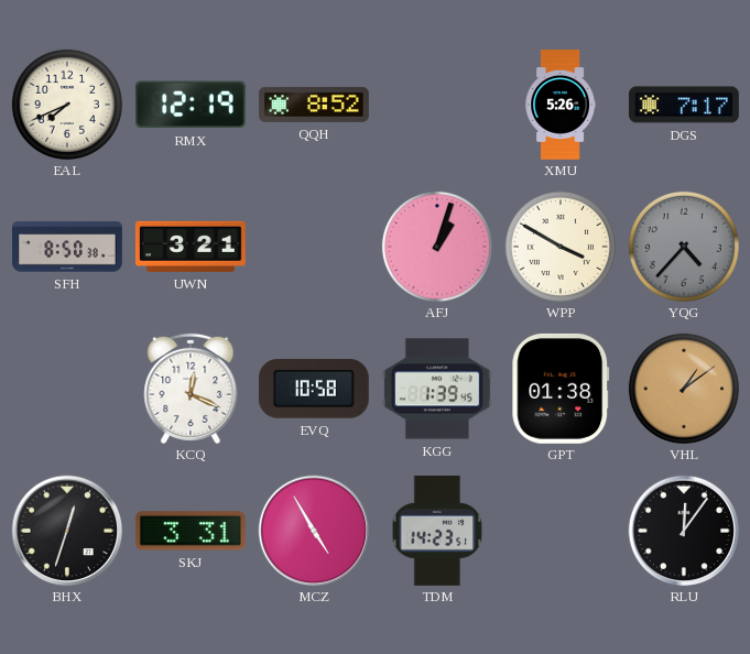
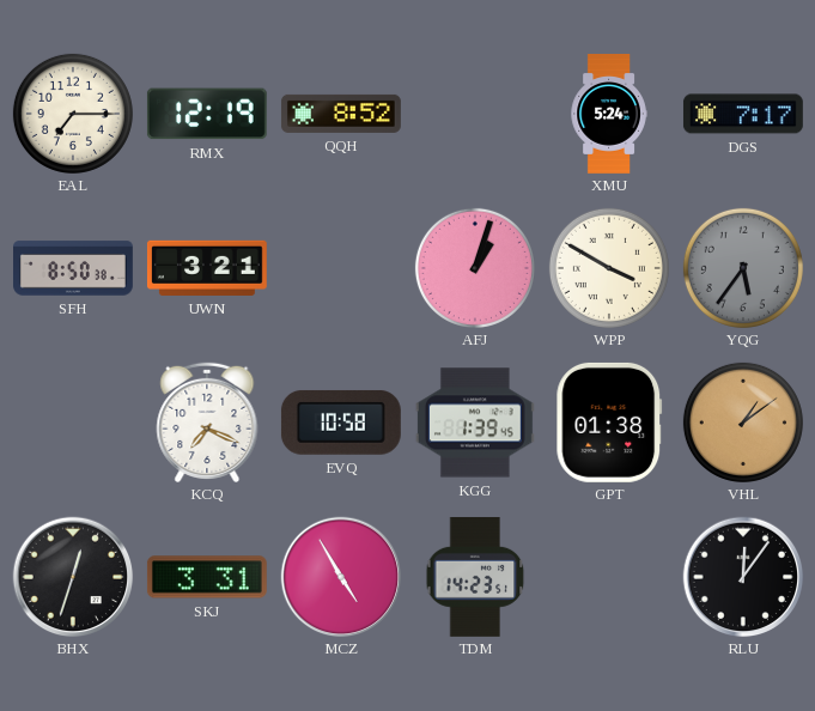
EAL: 7:41 -> 7:15 (73, 114)
XMU: 5:26 -> 5:24 (609, 115)
YQG: 4:37 -> 5:36 (743, 268)
KCQ: 12:19 -> 7:19 (207, 423)
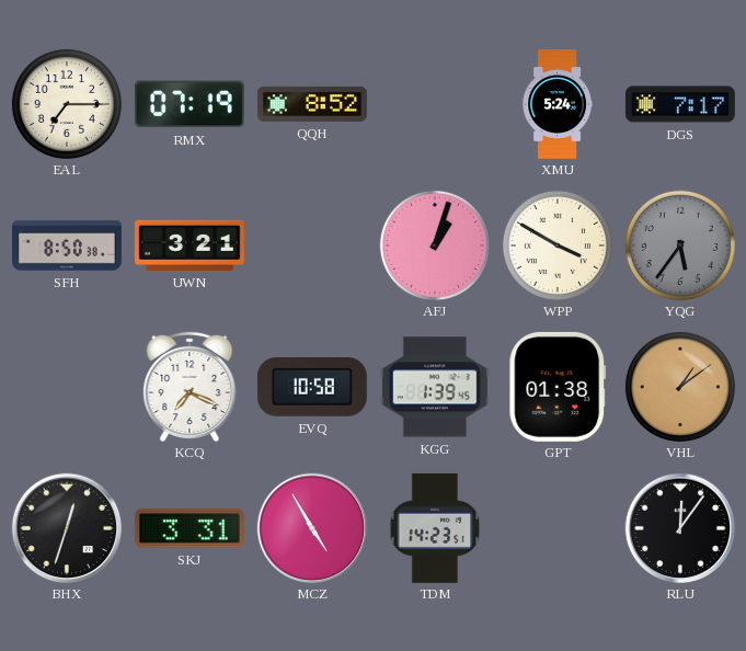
RMX: 12:19 -> 07:19 (190, 104)
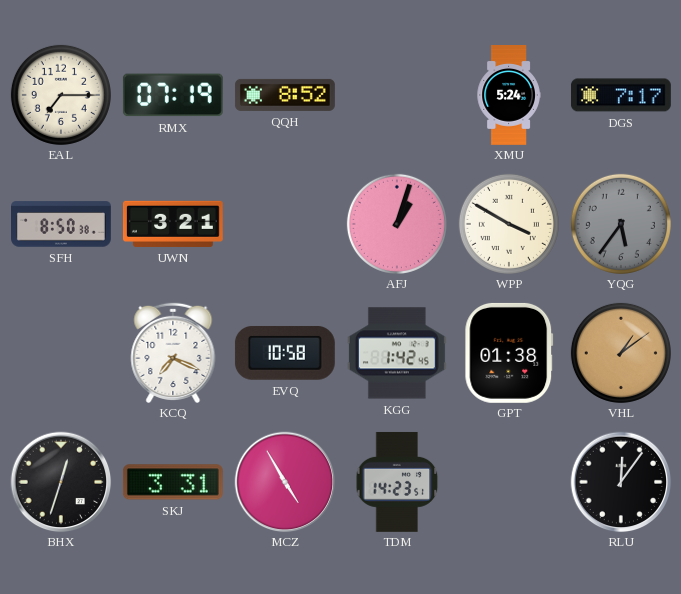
KGG: 1:39 -> 1:42 (397, 353)
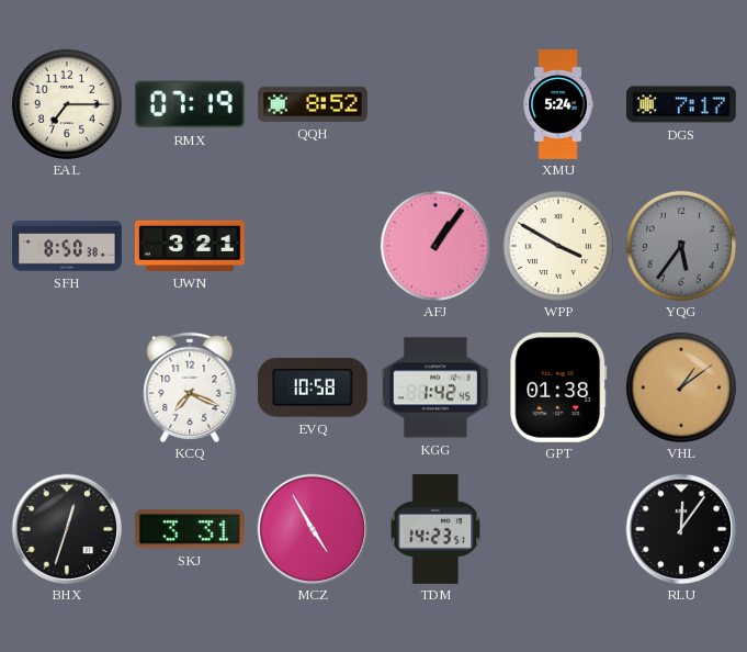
AFJ: 1:03 -> 1:06 (435, 246)
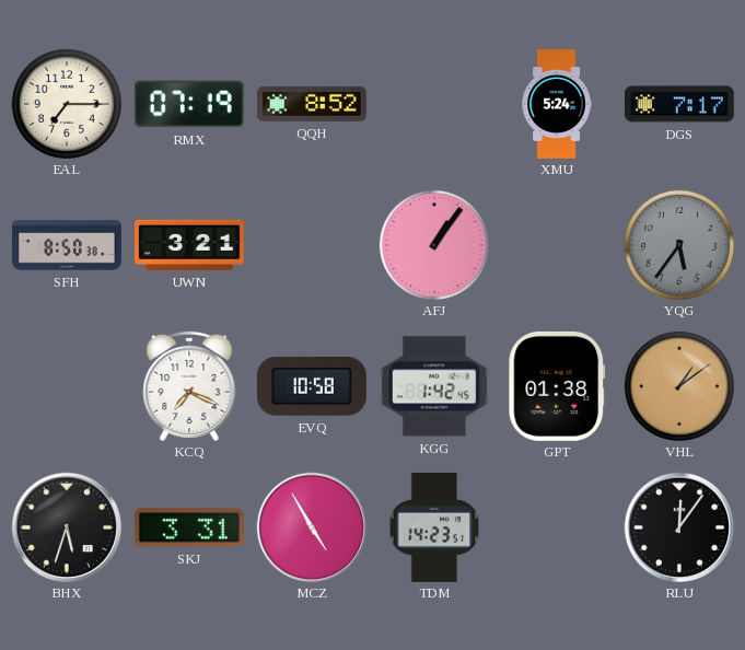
WPP: 3:50 -> none (558, 246)
BHX: 12:33 -> 5:33 (67, 527)
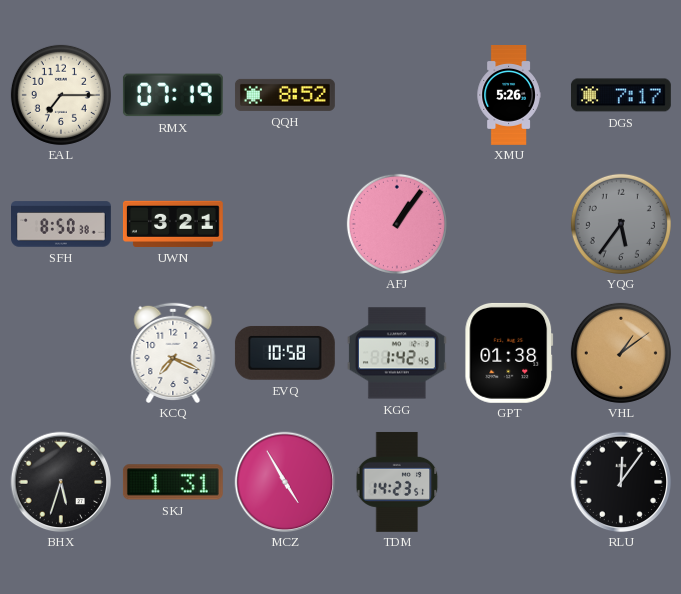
XMU: 5:24 -> 5:26 (509, 96)
SKJ: 3:31 -> 1:31 (173, 482)
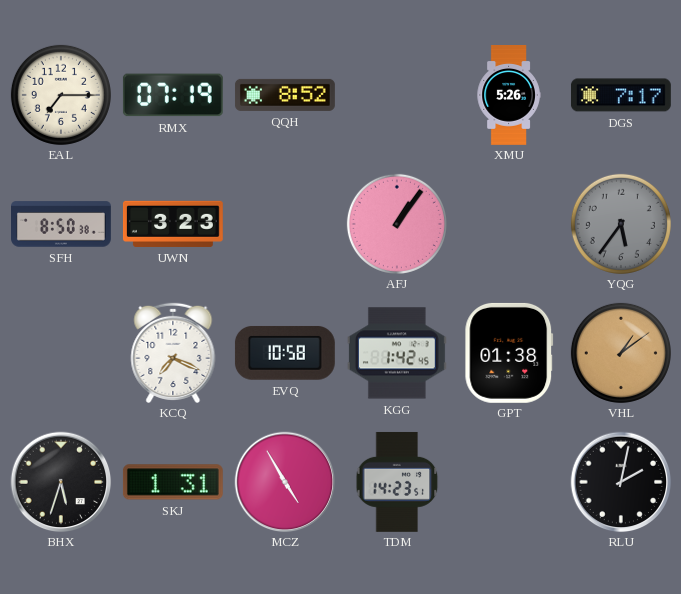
UWN: 3:21 -> 3:23 (173, 224)
RLU: 12:06 -> 2:02 (621, 482)
